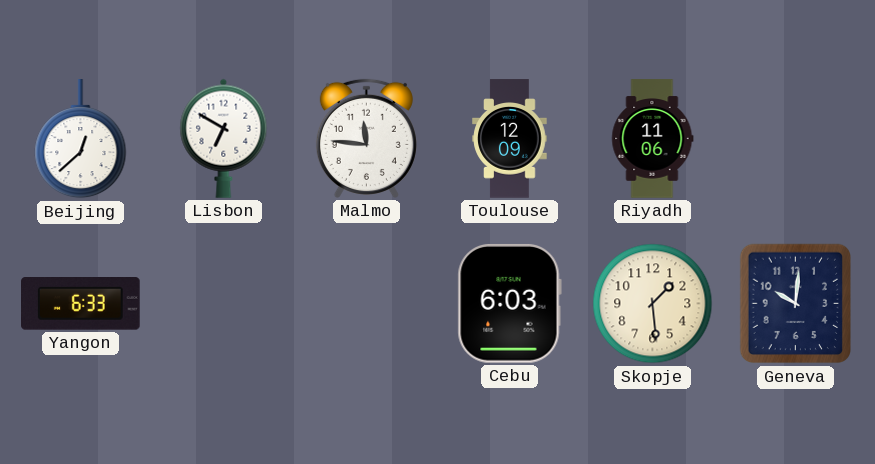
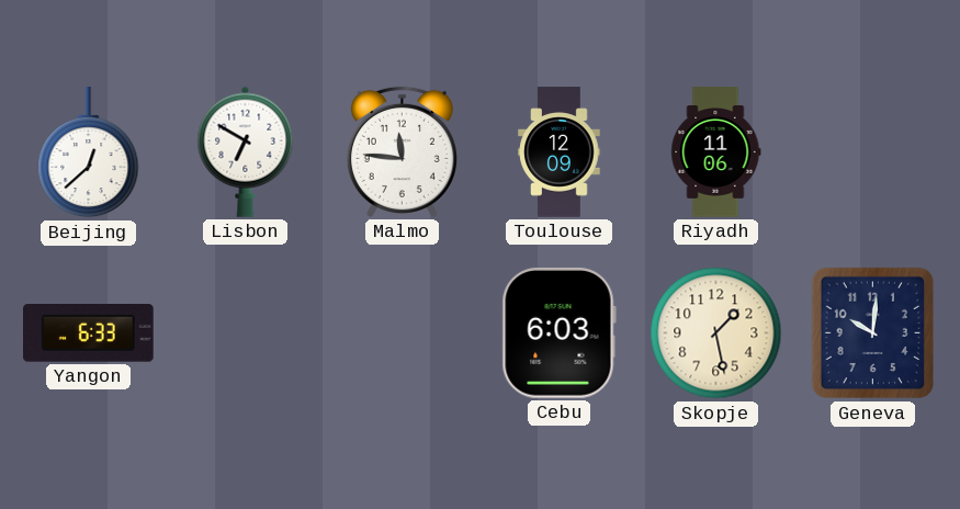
Skopje: 1:29 -> 1:28 (716, 333)
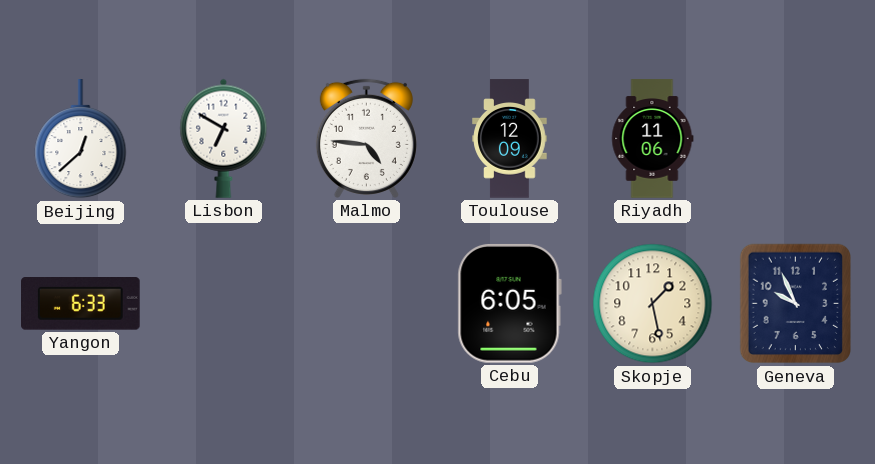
Malmo: 11:46 -> 4:46 (366, 138)
Cebu: 6:03 -> 6:05 (509, 303)
Geneva: 10:01 -> 9:56 (795, 304)
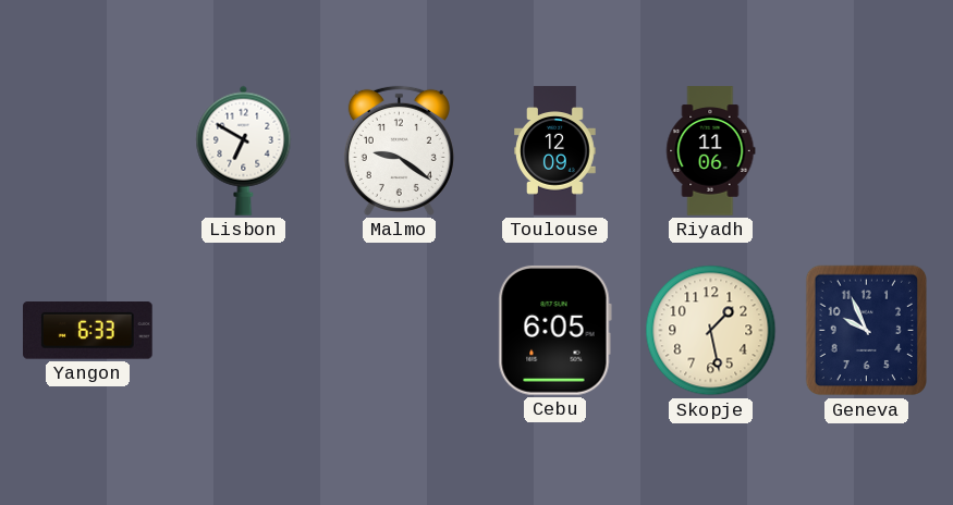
Beijing: 12:38 -> none (81, 139)
Malmo: 4:46 -> 9:21 (399, 150)
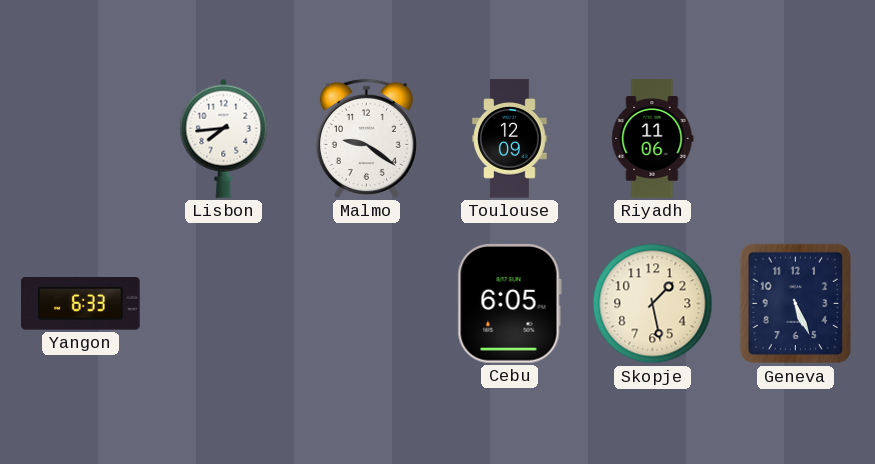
Lisbon: 6:50 -> 7:44 (224, 138)
Geneva: 9:56 -> 5:26 (795, 304)
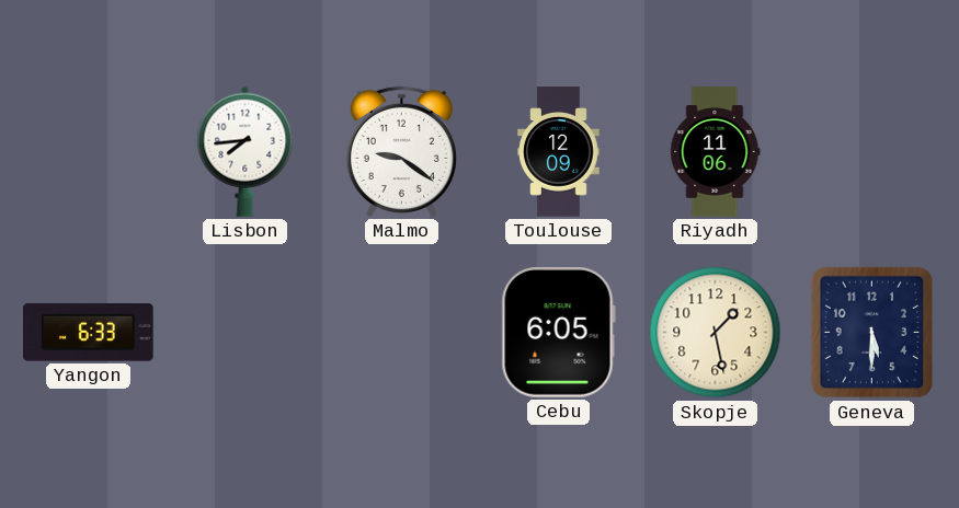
Geneva: 5:26 -> 5:30 (871, 333)
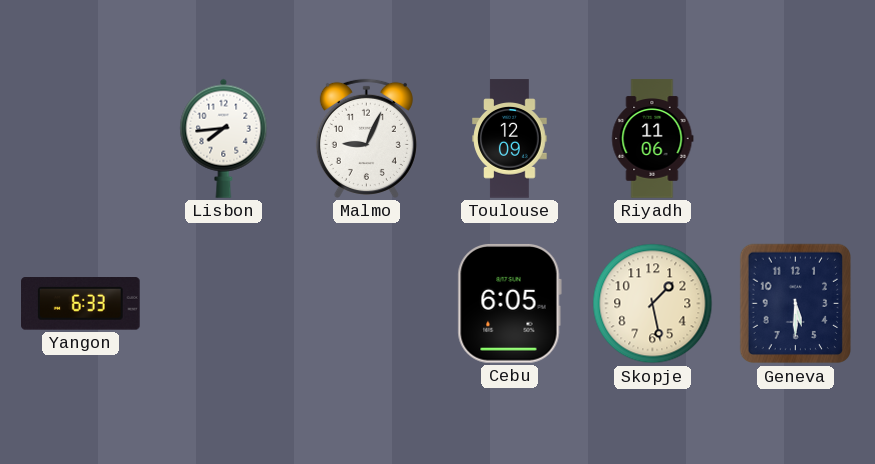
Malmo: 9:21 -> 9:04 (366, 138)
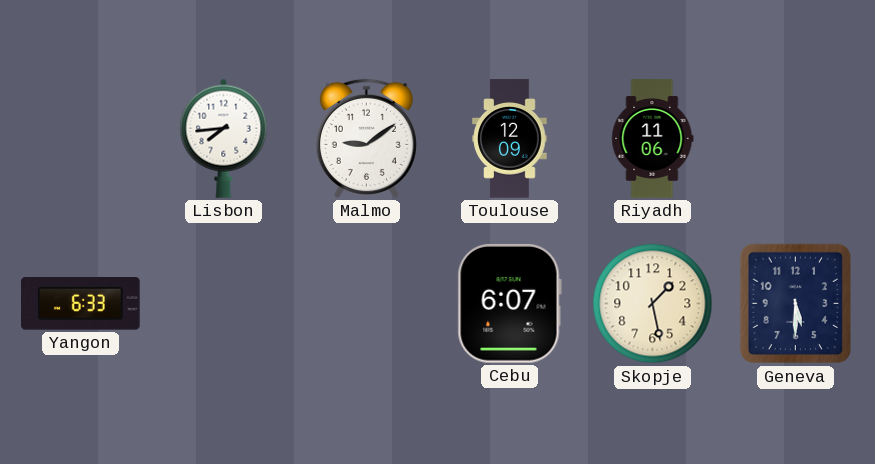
Malmo: 9:04 -> 9:09 (366, 138)
Cebu: 6:05 -> 6:07 (509, 303)
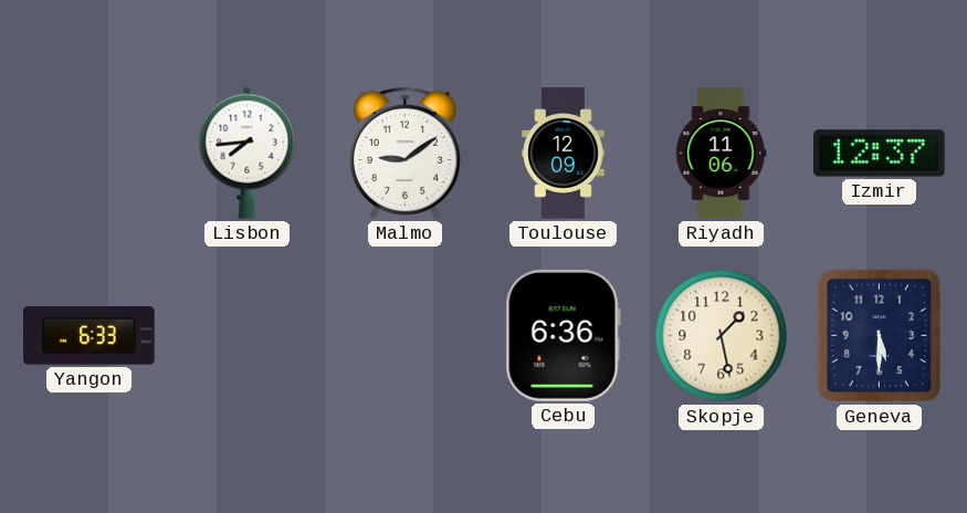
Izmir: none -> 12:37 (880, 154)
Cebu: 6:07 -> 6:36 (563, 335)
